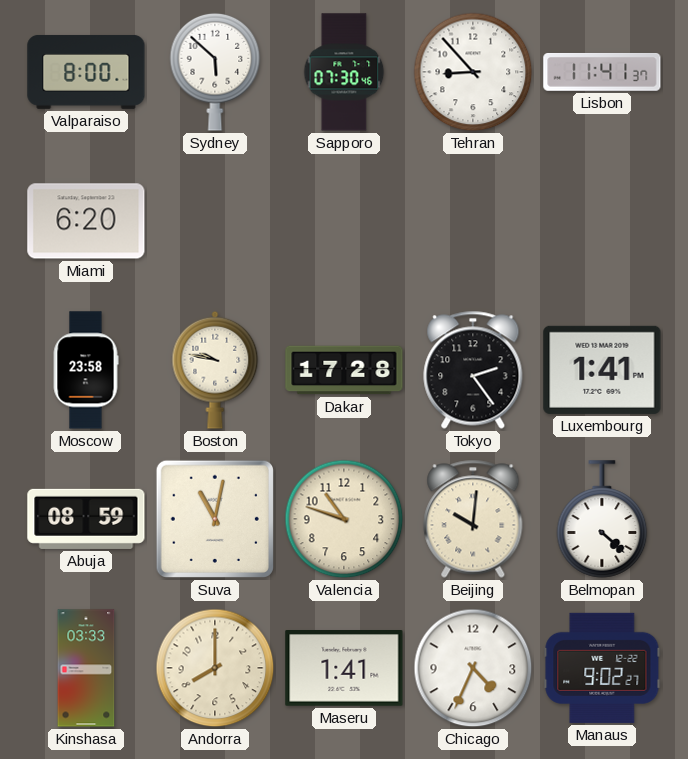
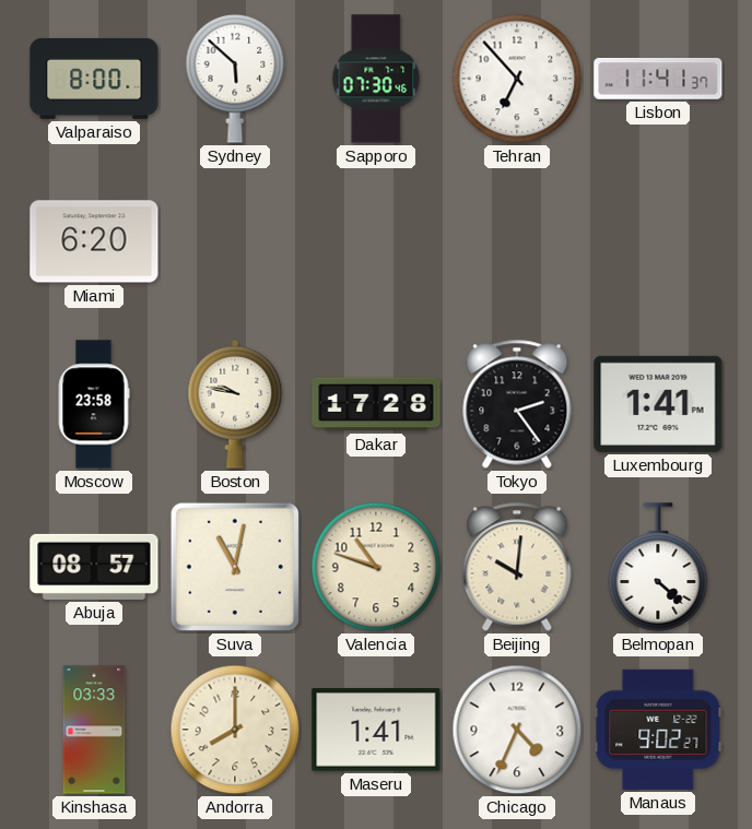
Tehran: 8:53 -> 6:53 (517, 79)
Abuja: 08:59 -> 08:57 (94, 567)
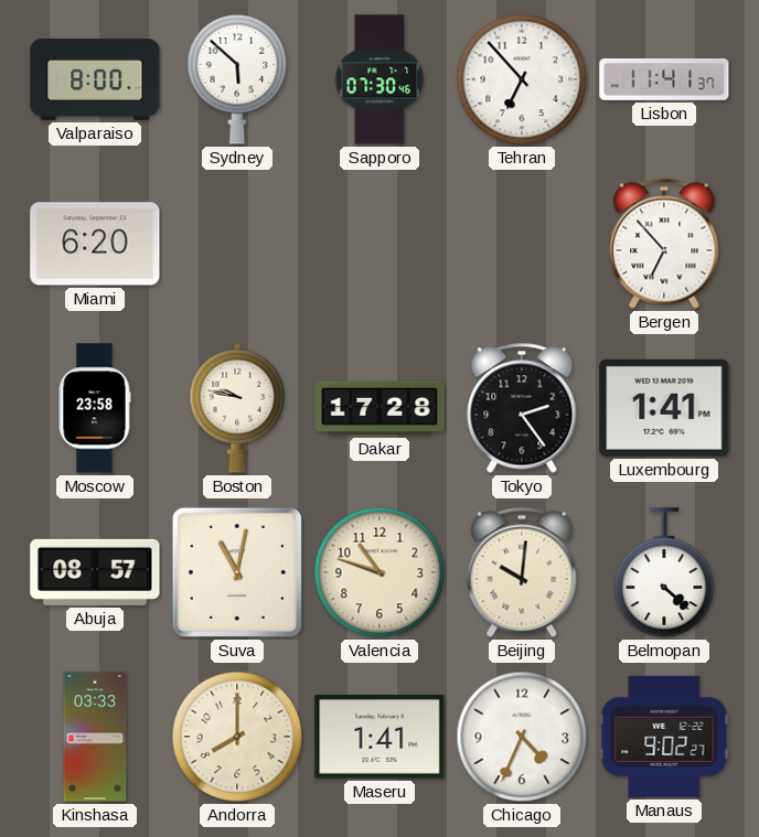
Bergen: none -> 6:53 (664, 244)
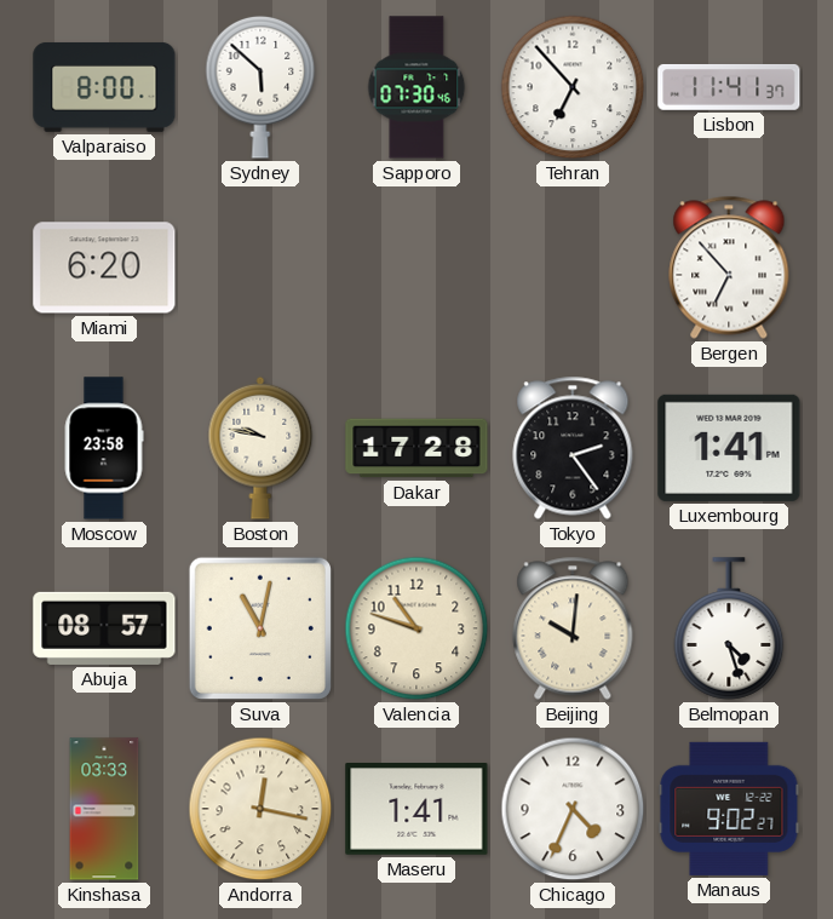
Belmopan: 4:22 -> 4:27 (729, 628)
Andorra: 8:00 -> 12:17 (260, 809)
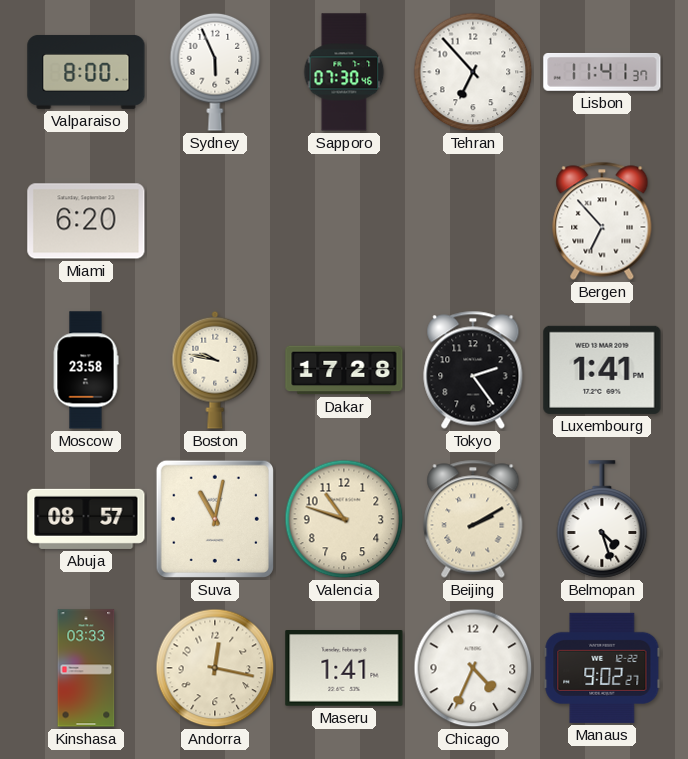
Sydney: 5:52 -> 5:56 (215, 72)
Beijing: 10:01 -> 2:10 (473, 519)
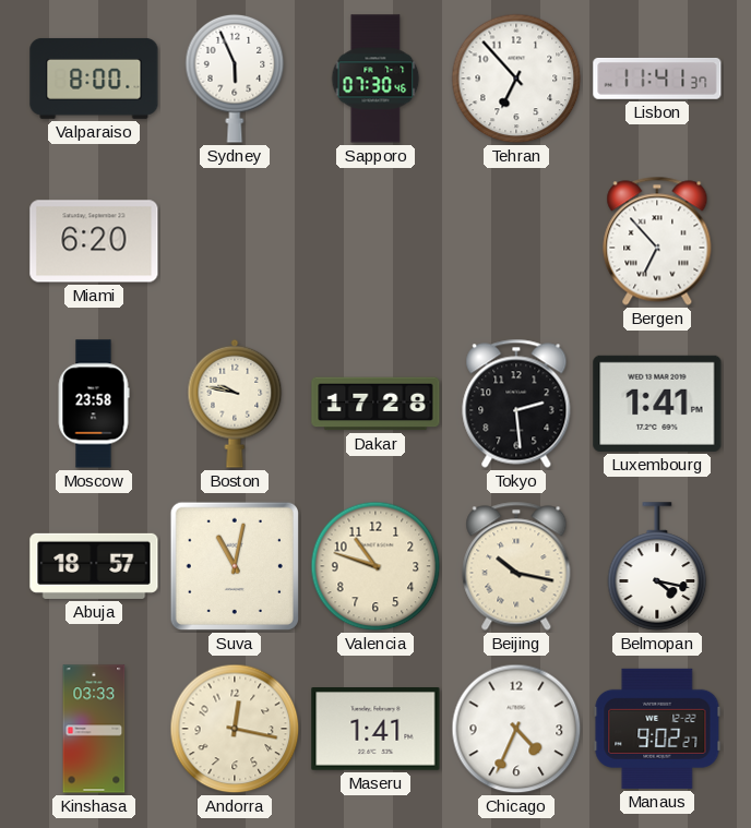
Tokyo: 2:24 -> 2:29 (516, 404)
Abuja: 08:57 -> 18:57 (94, 566)
Beijing: 2:10 -> 10:17 (516, 566)
Belmopan: 4:27 -> 4:17 (657, 566)
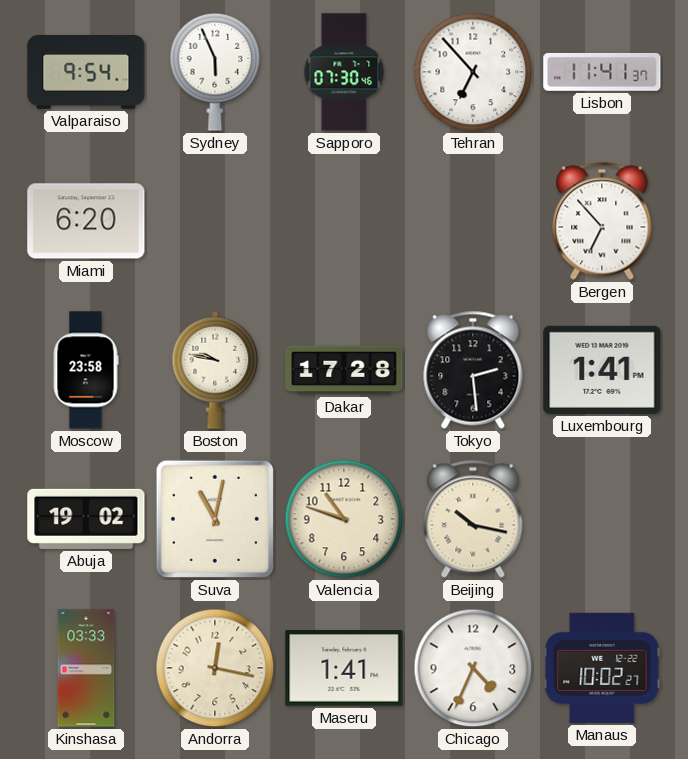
Valparaiso: 8:00 -> 9:54 (86, 72)
Abuja: 18:57 -> 19:02 (86, 519)
Belmopan: 4:17 -> none (657, 566)
Manaus: 9:02 -> 10:02 (602, 668)
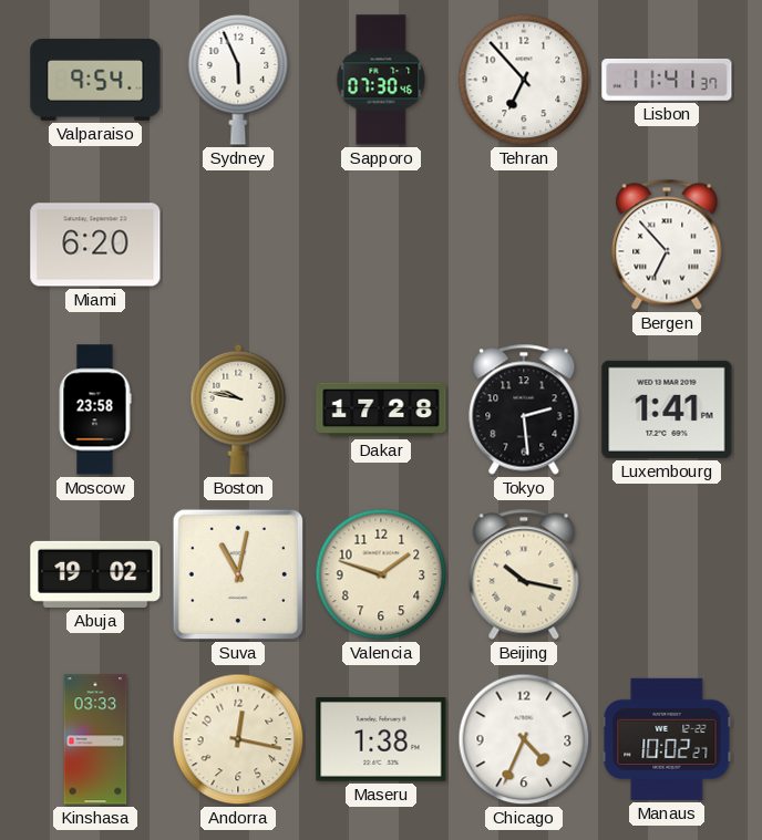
Valencia: 10:48 -> 1:48 (381, 574)
Maseru: 1:41 -> 1:38 (381, 739)
